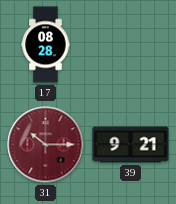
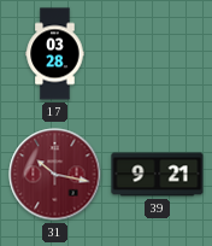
17: 08:28 -> 03:28 (55, 54)
31: 10:15 -> 10:17 (55, 175)
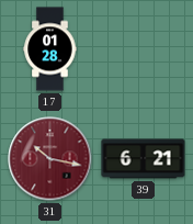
17: 03:28 -> 01:28 (50, 49)
39: 9:21 -> 6:21 (144, 159)
